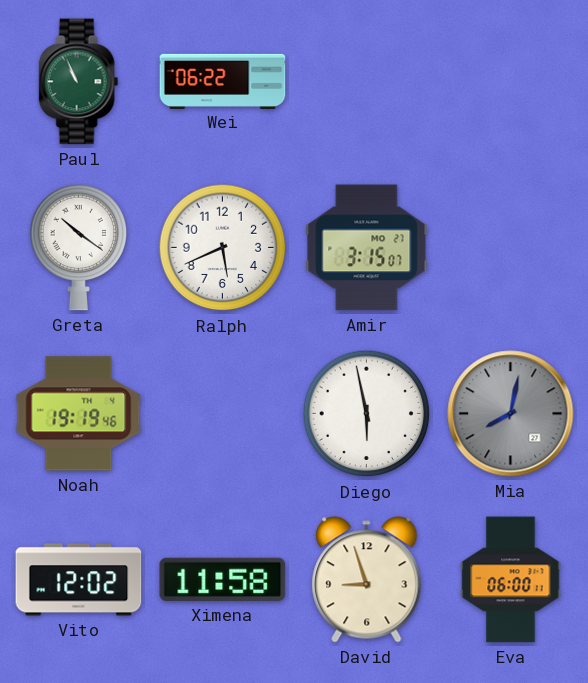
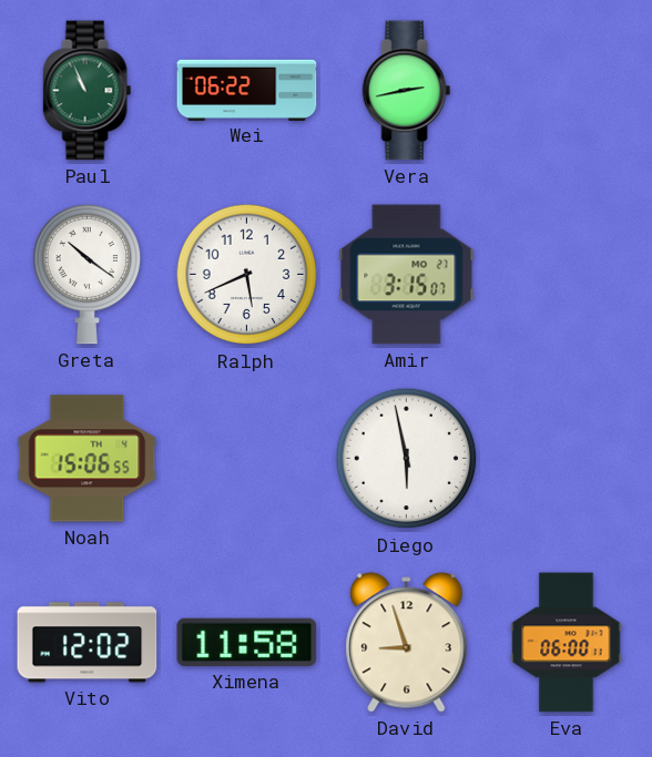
Vera: none -> 2:43 (407, 91)
Noah: 19:19 -> 15:06 (88, 459)
Mia: 8:02 -> none (511, 414)
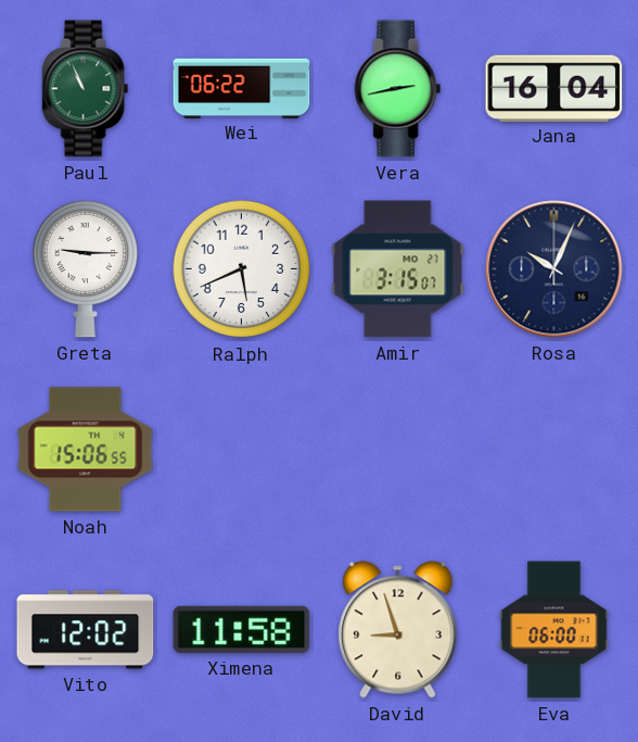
Jana: none -> 16:04 (554, 88)
Greta: 10:21 -> 9:15 (86, 268)
Rosa: none -> 10:04 (554, 269)
Diego: 5:58 -> none (407, 459)
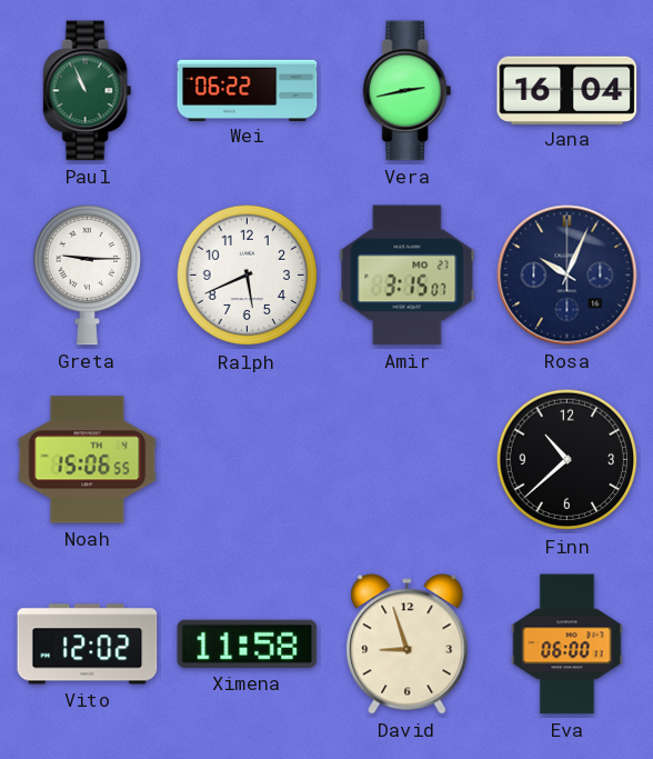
Finn: none -> 10:38 (567, 460)
